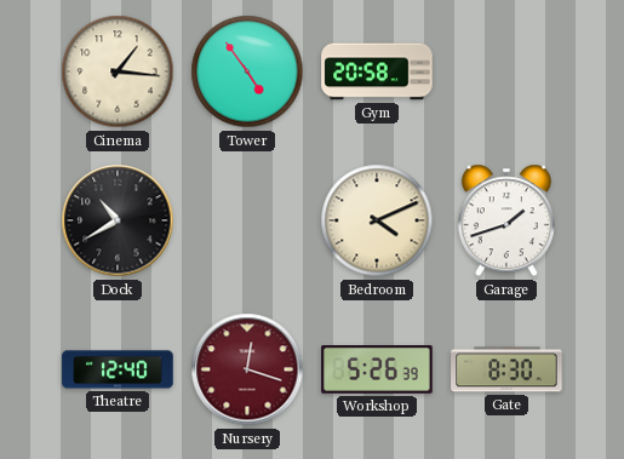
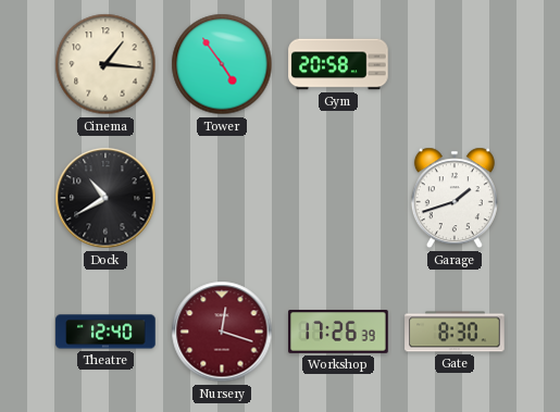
Bedroom: 4:11 -> none (377, 220)
Workshop: 5:26 -> 17:26 (338, 333)
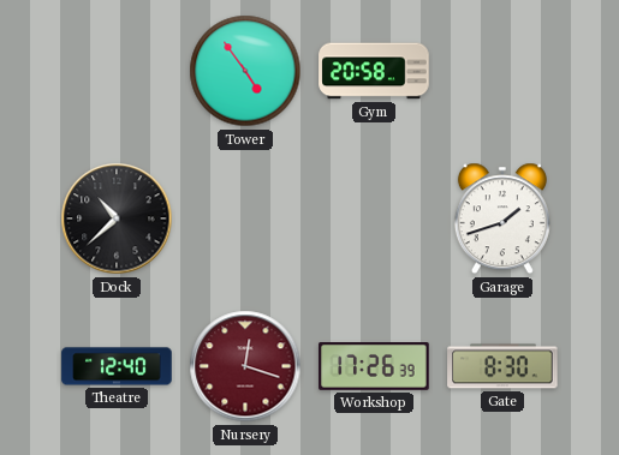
Cinema: 1:16 -> none (105, 64)
Dock: 10:40 -> 10:38 (117, 218)
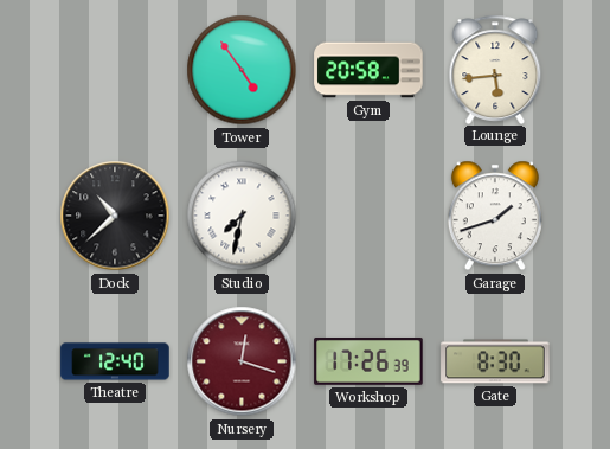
Lounge: none -> 5:44 (495, 69)
Studio: none -> 7:32 (242, 216)
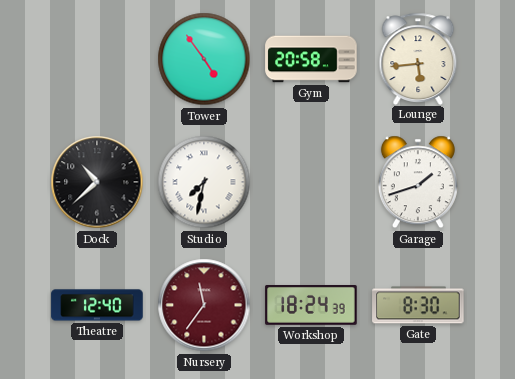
Nursery: 12:18 -> 11:36 (204, 305)
Workshop: 17:26 -> 18:24 (311, 306)
